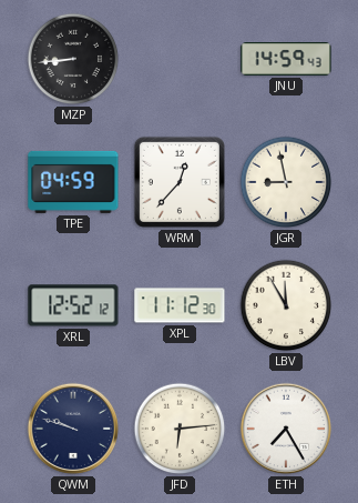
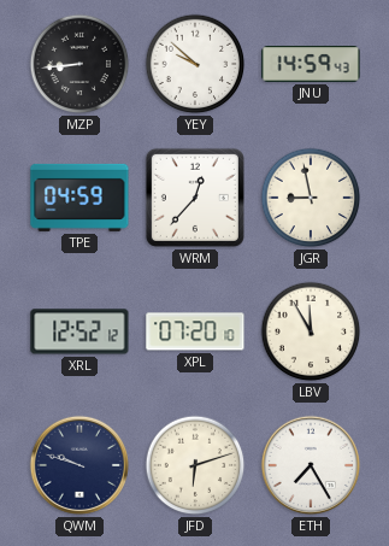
YEY: none -> 9:52 (195, 64)
XPL: 11:12 -> 07:20 (195, 331)
JFD: 6:14 -> 6:12 (195, 465)
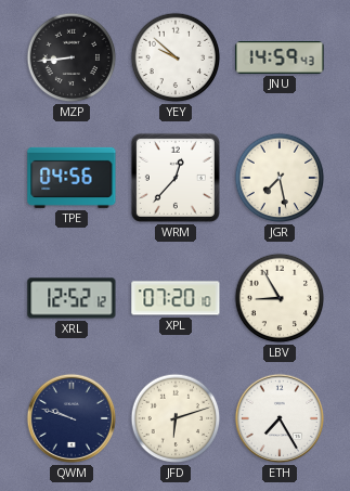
TPE: 04:59 -> 04:56 (72, 178)
JGR: 8:58 -> 7:28 (280, 178)
LBV: 11:55 -> 8:55 (280, 298)
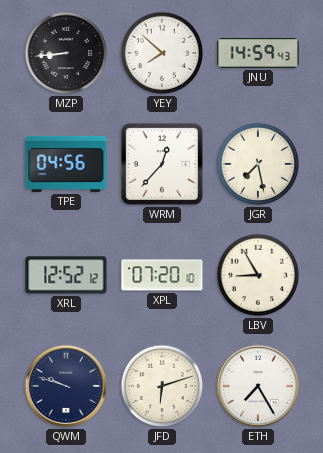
YEY: 9:52 -> 7:52 (162, 53)
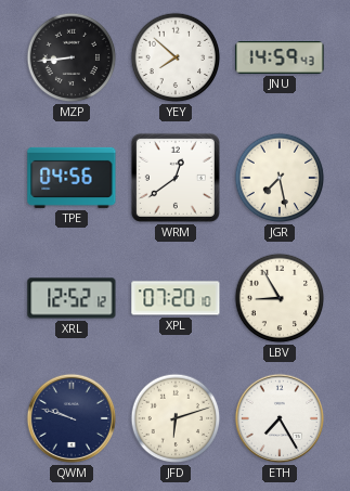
WRM: 12:37 -> 12:39 (176, 178)
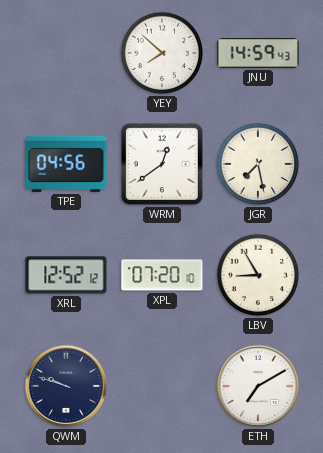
MZP: 8:44 -> none (72, 57)
JFD: 6:12 -> none (176, 418)
ETH: 7:25 -> 7:10 (258, 386)
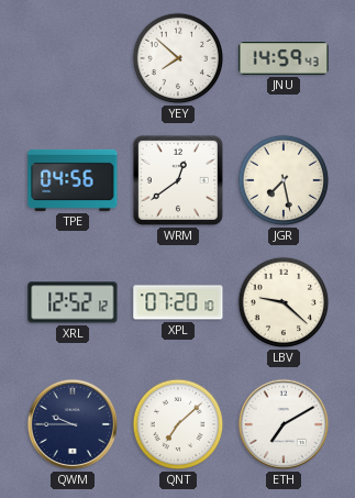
LBV: 8:55 -> 9:22 (284, 302)
QWM: 9:48 -> 9:45 (73, 424)
QNT: none -> 7:08 (178, 424)
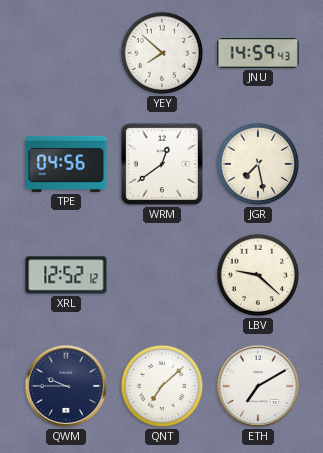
XPL: 07:20 -> none (178, 302)
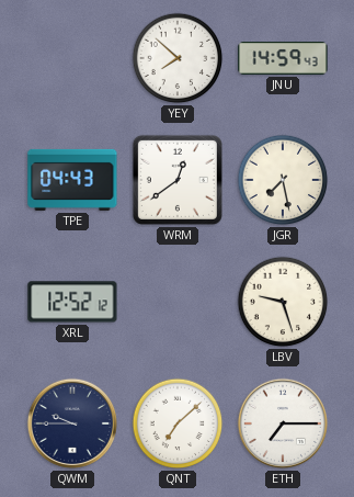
TPE: 04:56 -> 04:43 (72, 180)
LBV: 9:22 -> 9:27 (283, 302)
ETH: 7:10 -> 7:15 (283, 423)
